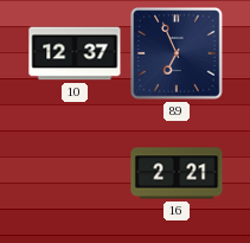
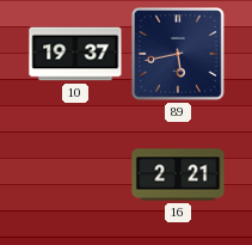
10: 12:37 -> 19:37 (75, 54)
89: 6:56 -> 5:43 (179, 55)
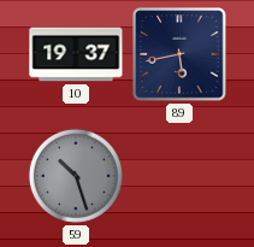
59: none -> 10:27 (76, 176)
16: 2:21 -> none (178, 174)
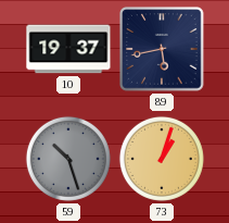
73: none -> 1:03 (162, 159)
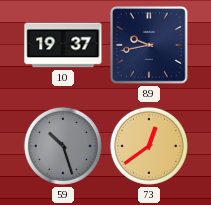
89: 5:43 -> 9:43 (150, 46)
73: 1:03 -> 12:39 (149, 146)
